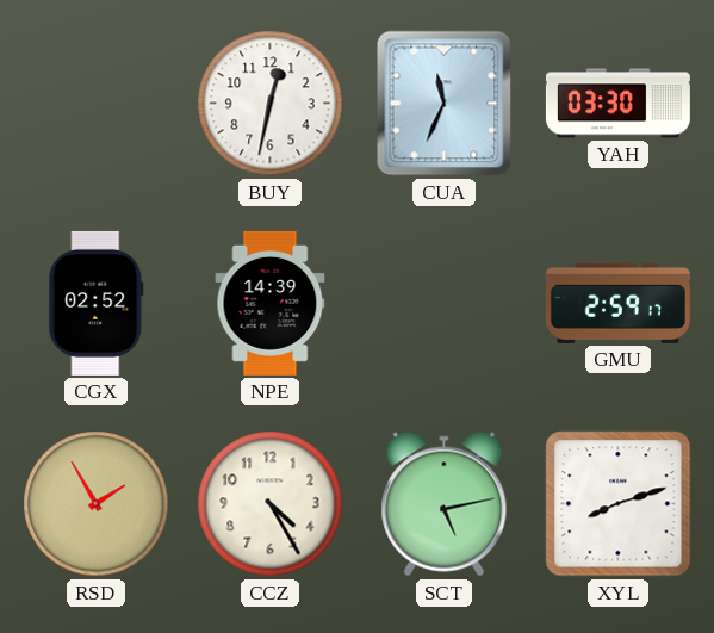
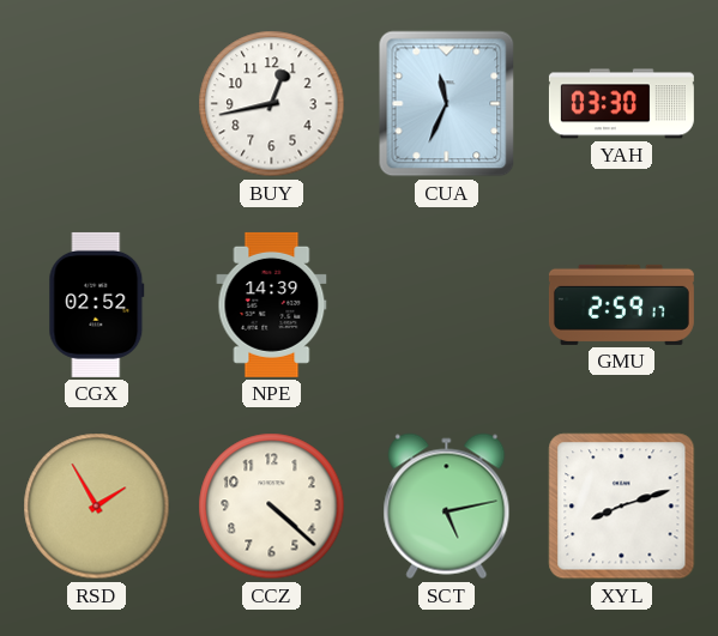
BUY: 12:32 -> 12:43 (272, 104)
CCZ: 4:25 -> 4:22 (272, 507)
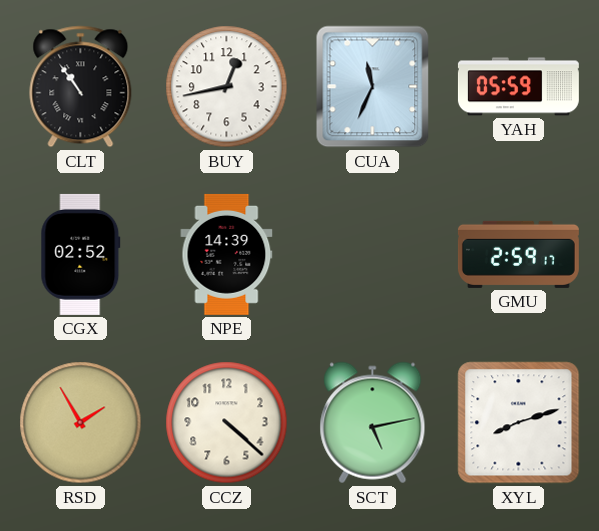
CLT: none -> 10:54 (81, 87)
YAH: 03:30 -> 05:59 (518, 87)
